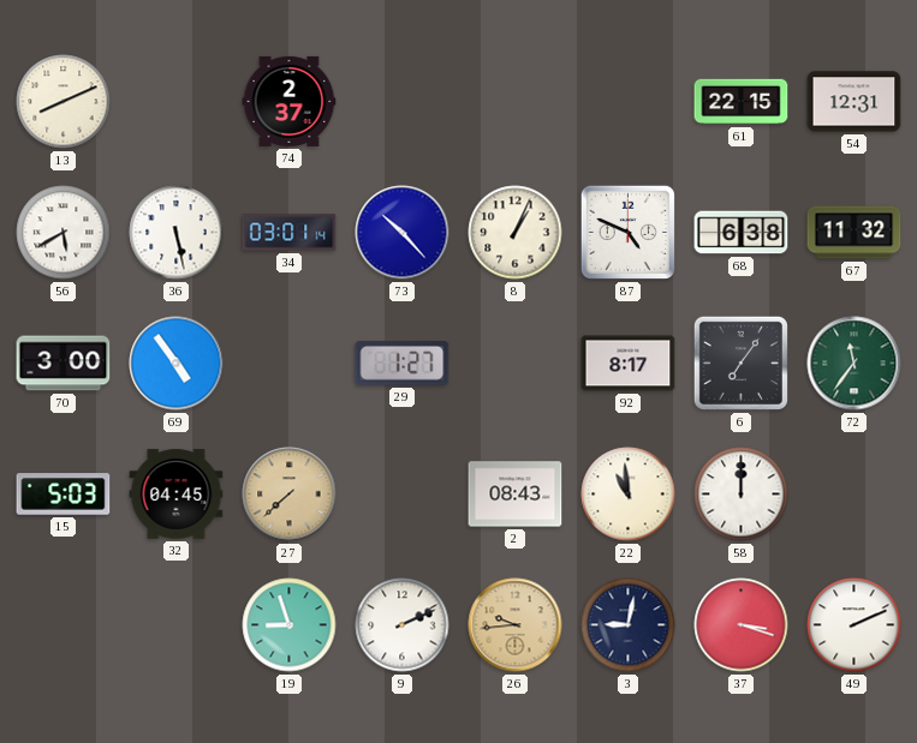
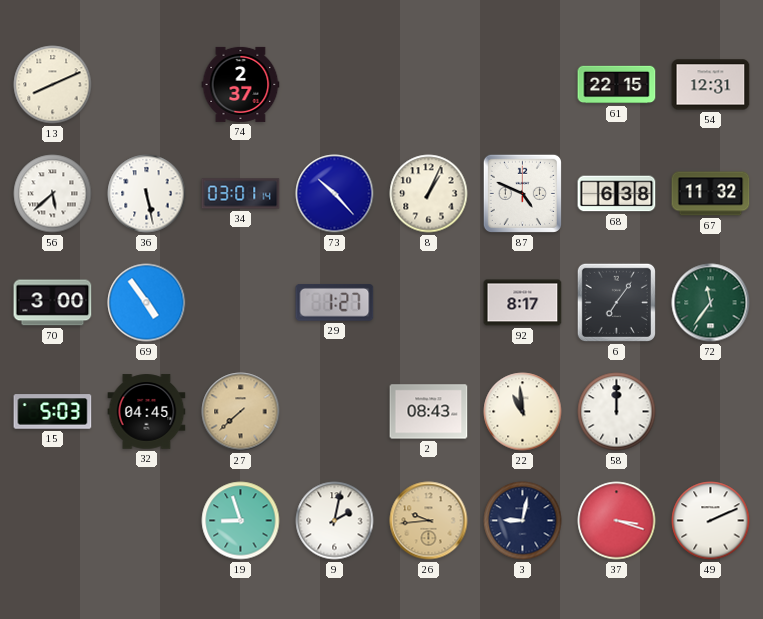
56: 5:40 -> 5:38 (53, 194)
9: 2:11 -> 2:02 (335, 521)
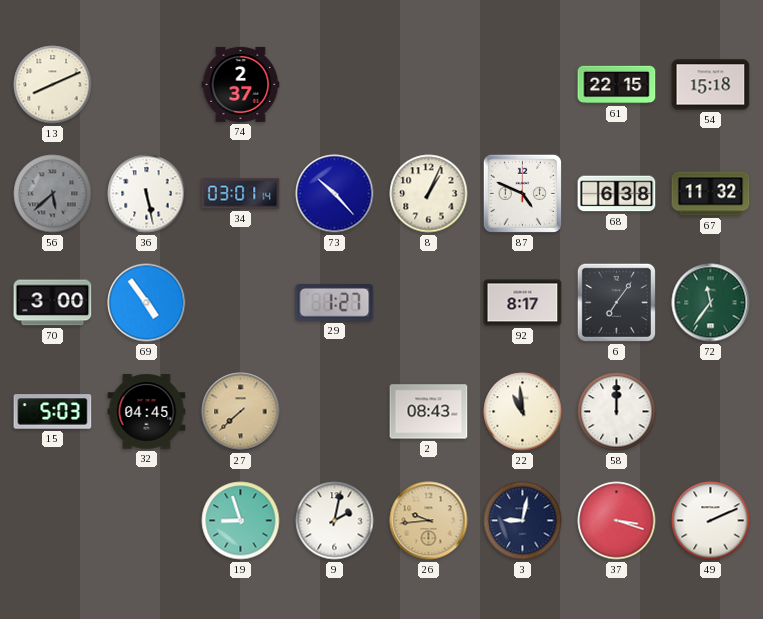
54: 12:31 -> 15:18 (711, 85)
56 dial: white -> grey (53, 194)
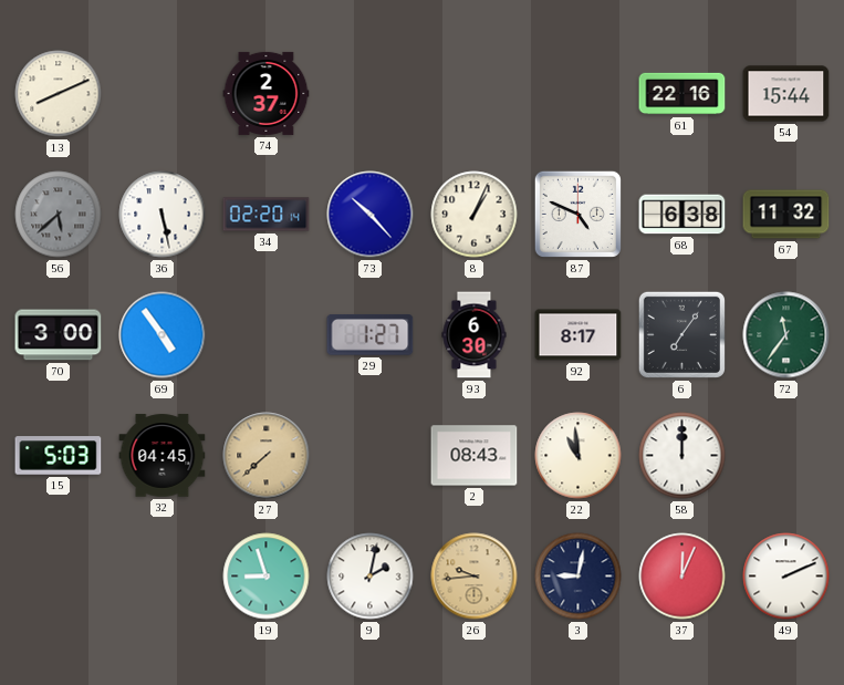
61: 22:15 -> 22:16 (683, 94)
54: 15:18 -> 15:44 (786, 94)
34: 03:01 -> 02:20 (267, 215)
93: none -> 6:30 (475, 335)
37: 3:18 -> 12:04 (683, 577)
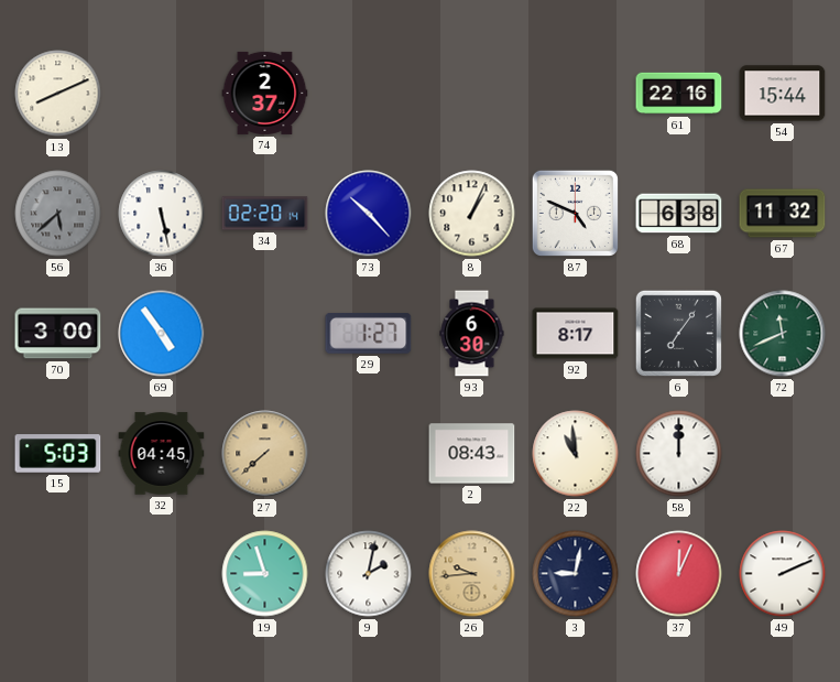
72: 11:36 -> 11:41 (783, 334)
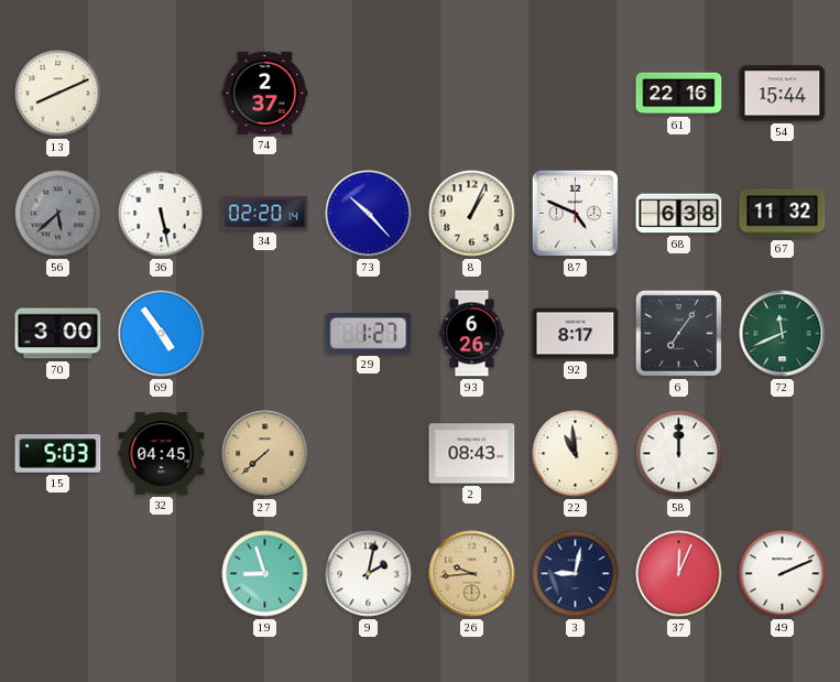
93: 6:30 -> 6:26 (472, 334)
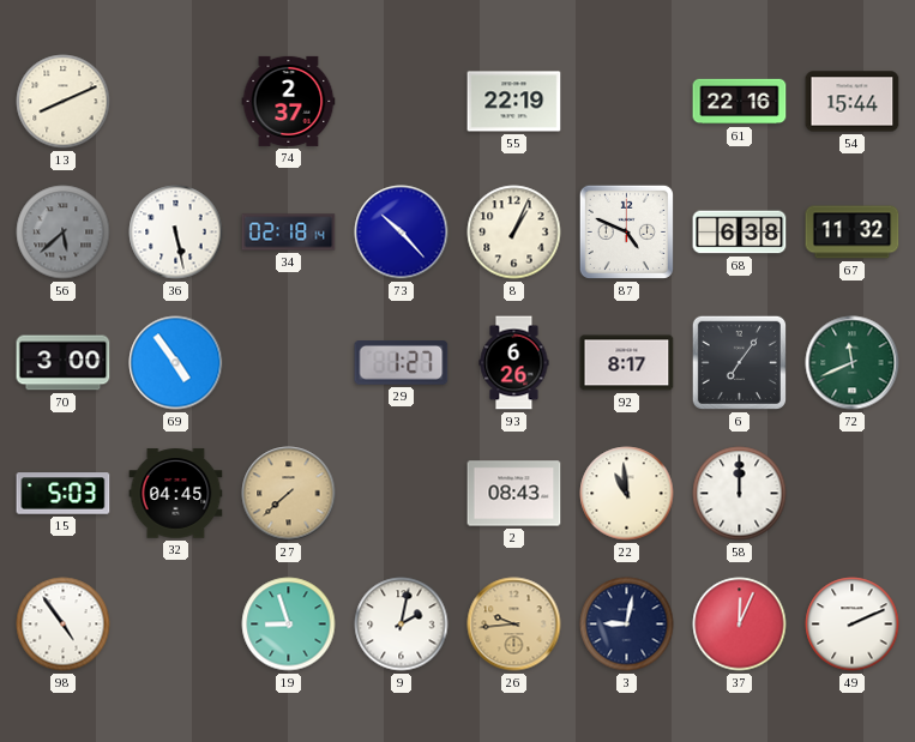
55: none -> 22:19 (514, 102)
34: 02:20 -> 02:18 (289, 233)
98: none -> 4:54 (64, 625)
